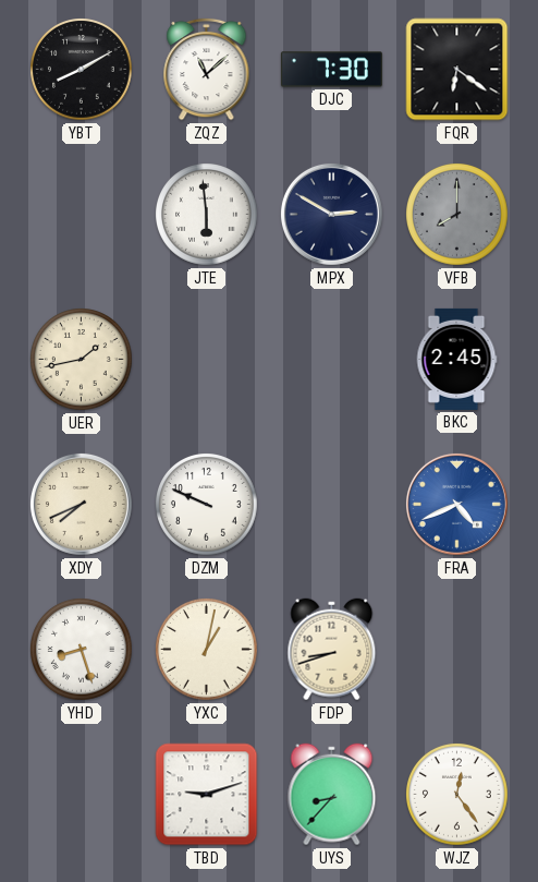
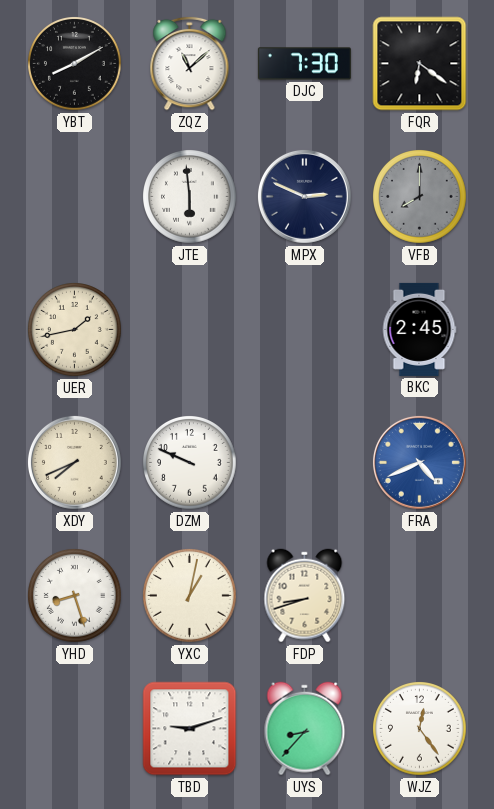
MPX: 2:50 -> 2:49 (304, 196)
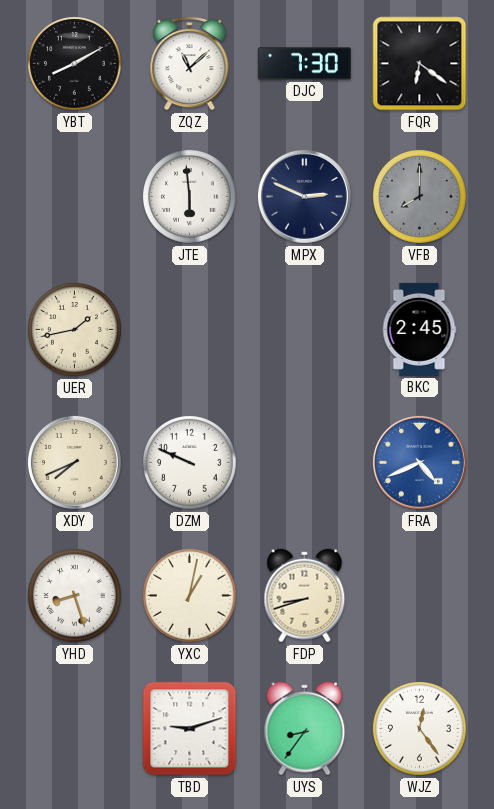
UYS: 8:37 -> 8:36 (305, 729)
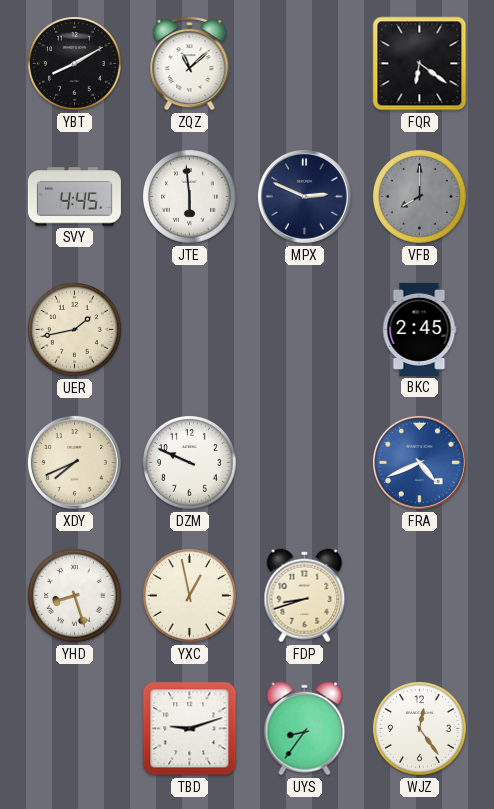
DJC: 7:30 -> none (304, 64)
SVY: none -> 4:45 (74, 197)
YXC: 1:02 -> 12:58 (190, 596)
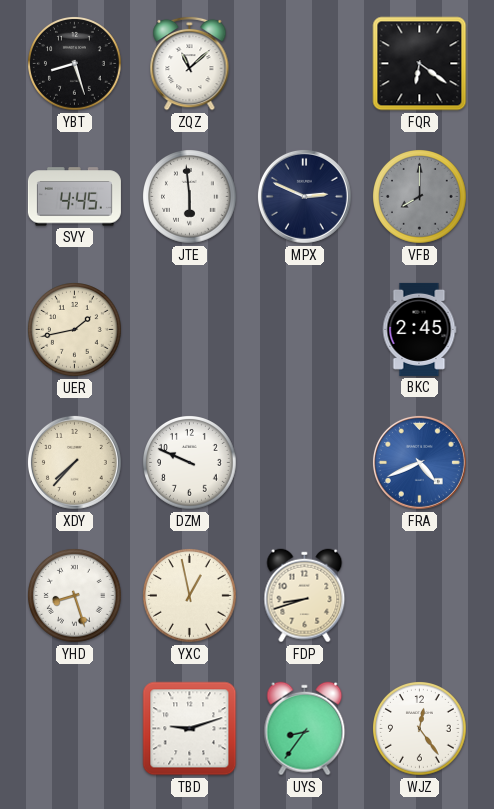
YBT: 8:10 -> 8:27 (75, 64)
XDY: 7:41 -> 7:37 (74, 462)
